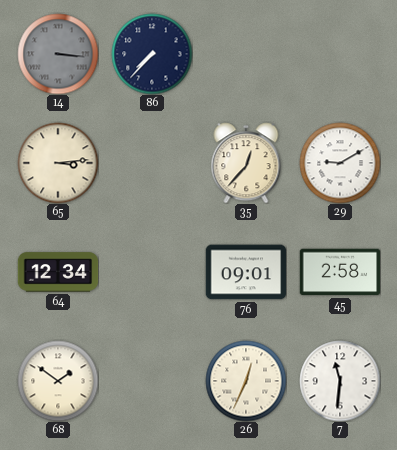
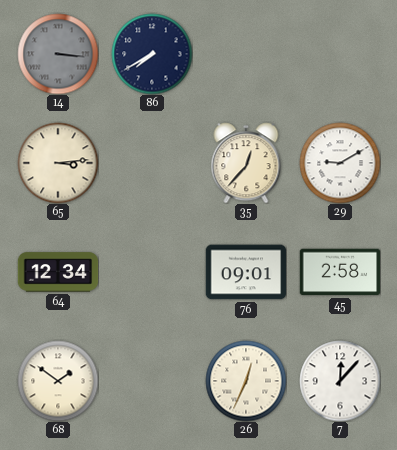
86: 7:37 -> 7:40 (152, 54)
7: 11:31 -> 12:07 (340, 381)
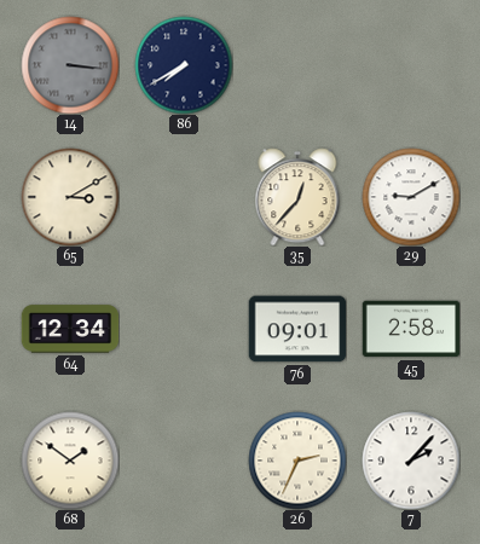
65: 3:14 -> 3:10 (70, 197)
26: 12:34 -> 2:34 (297, 461)
7: 12:07 -> 2:07 (411, 461)
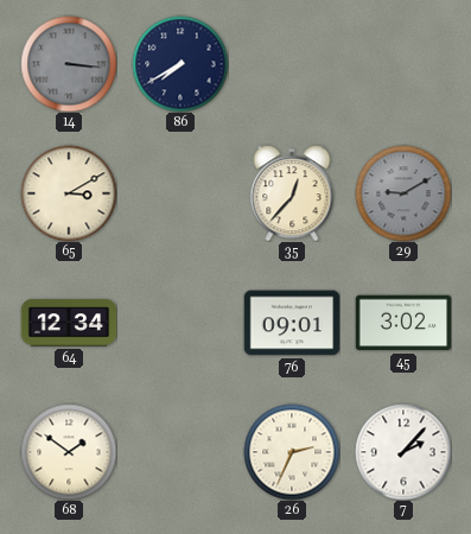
29 dial: white -> grey (403, 193)
45: 2:58 -> 3:02 (403, 323)
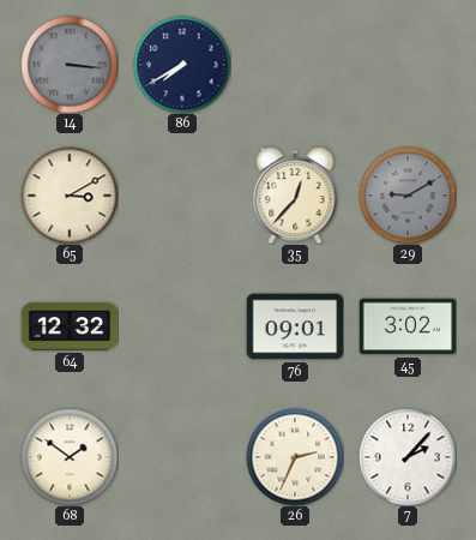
64: 12:34 -> 12:32 (70, 326)
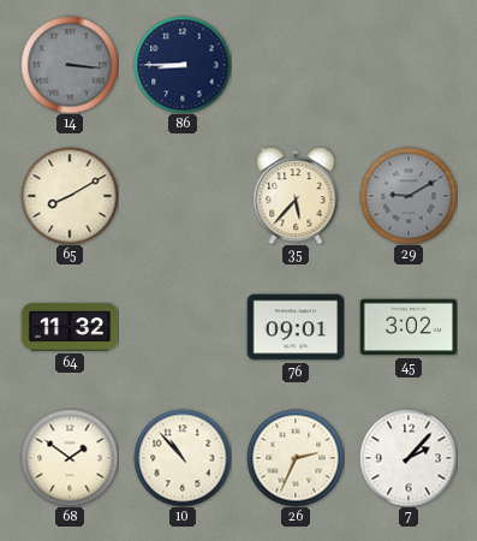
86: 7:40 -> 8:45 (183, 65)
65: 3:10 -> 8:10 (70, 196)
35: 12:37 -> 5:37 (296, 196)
64: 12:32 -> 11:32 (70, 327)
10: none -> 10:53 (183, 458)
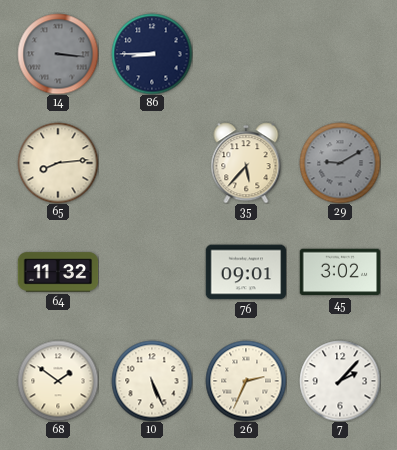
65: 8:10 -> 8:14 (58, 163)
10: 10:53 -> 5:26 (152, 381)
